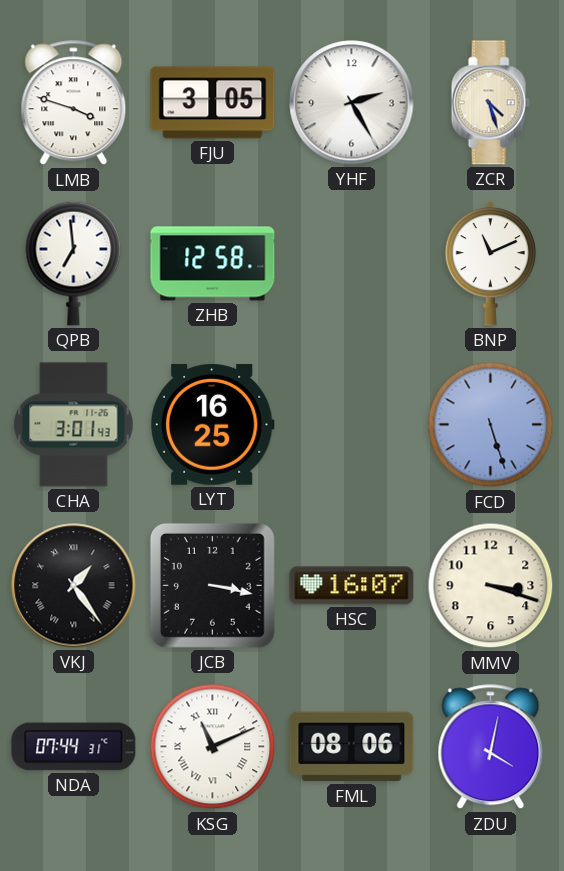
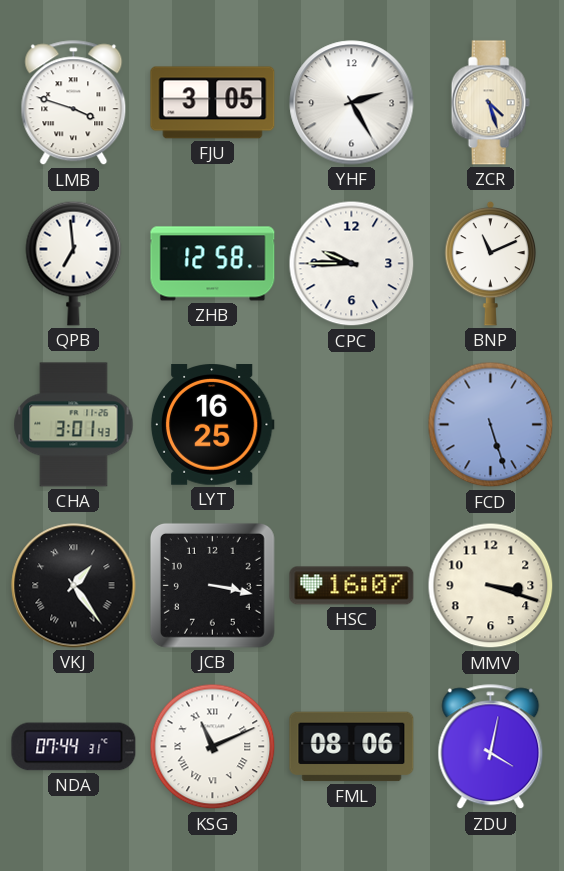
CPC: none -> 9:45 (352, 264)
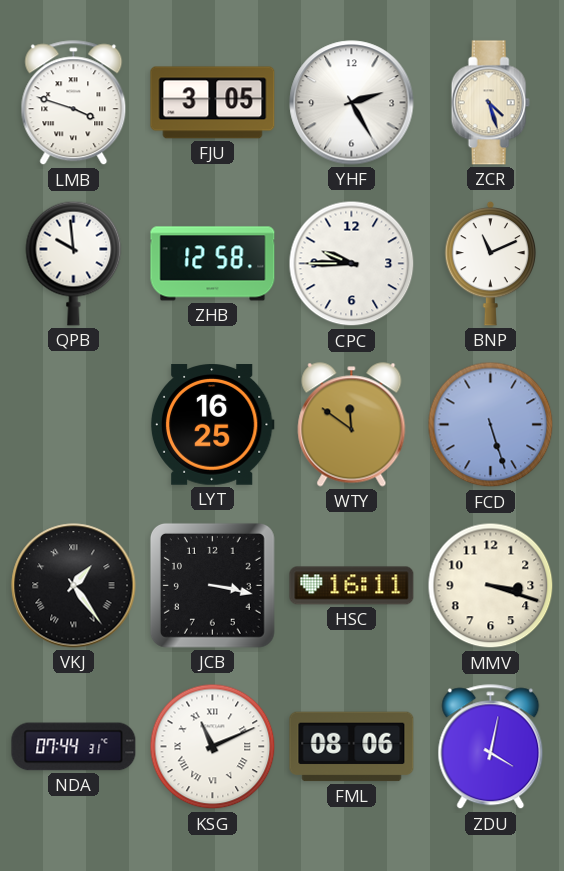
QPB: 6:59 -> 9:59 (74, 263)
CHA: 3:01 -> none (74, 425)
WTY: none -> 11:51 (352, 425)
HSC: 16:07 -> 16:11 (352, 586)
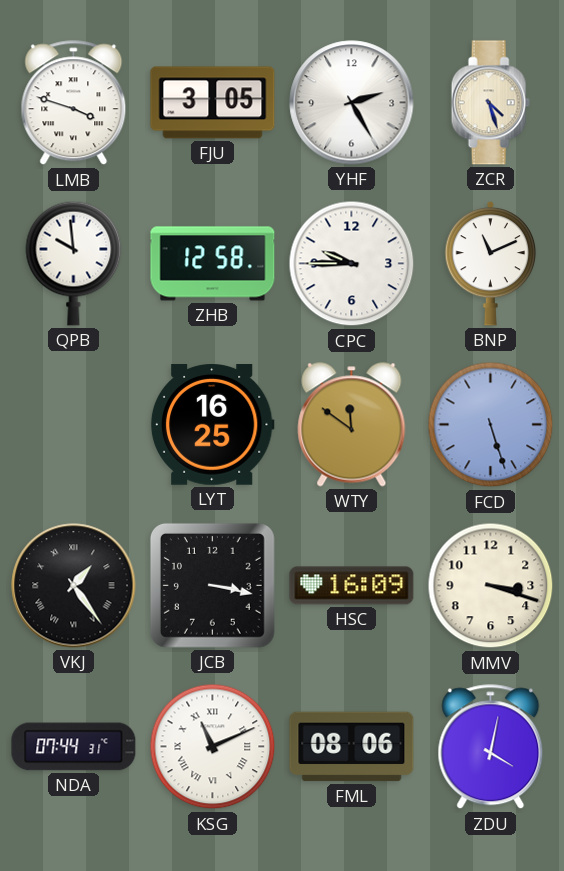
HSC: 16:11 -> 16:09 (352, 586)
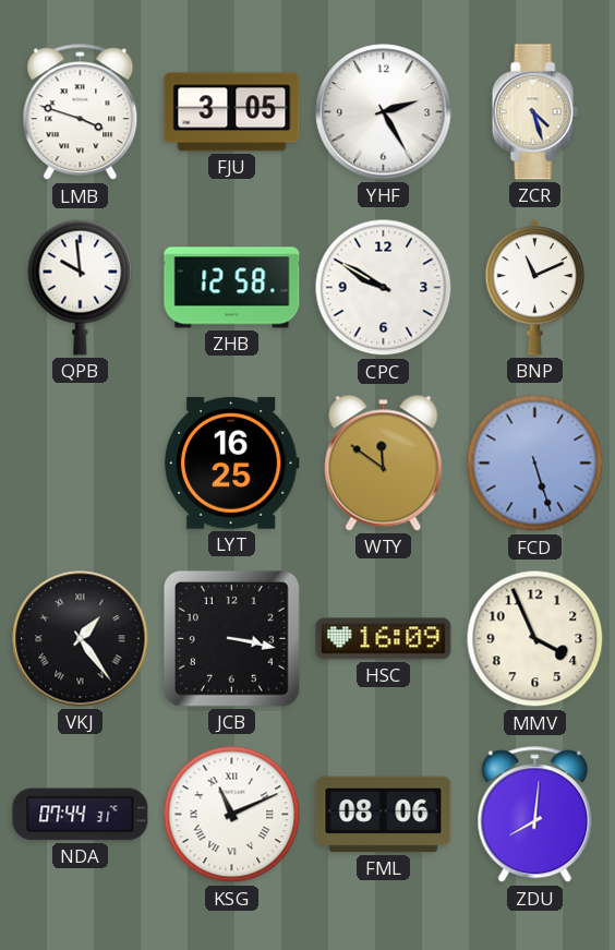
CPC: 9:45 -> 9:50 (384, 288)
MMV: 3:18 -> 3:56 (535, 639)
ZDU: 4:02 -> 8:01 (535, 815)
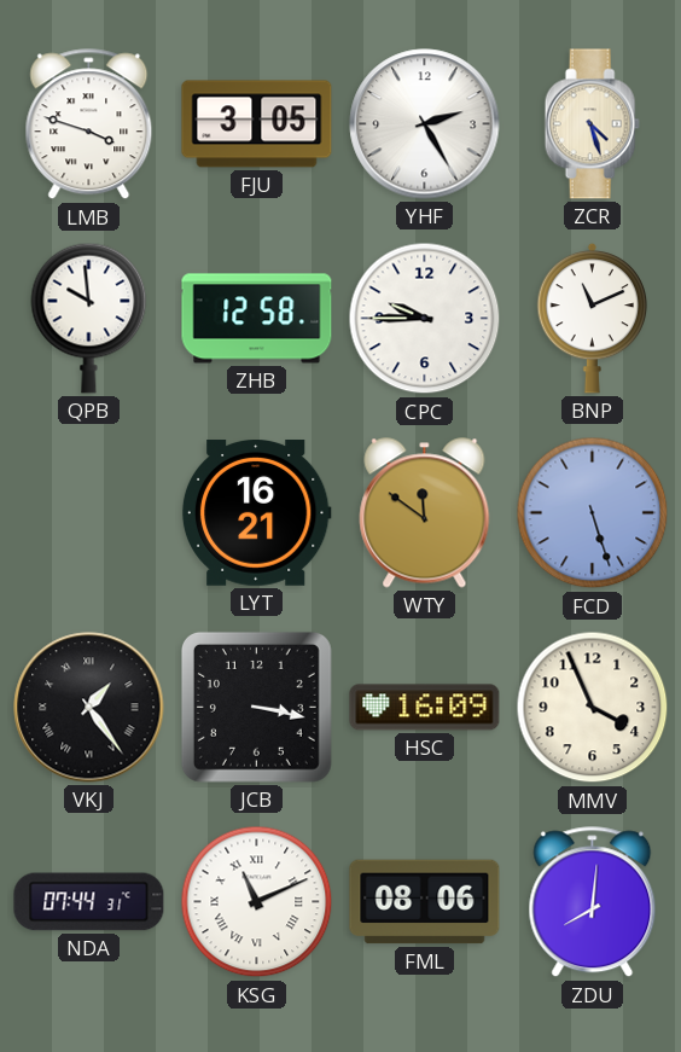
CPC: 9:50 -> 9:45 (425, 319)
LYT: 16:25 -> 16:21 (256, 513)
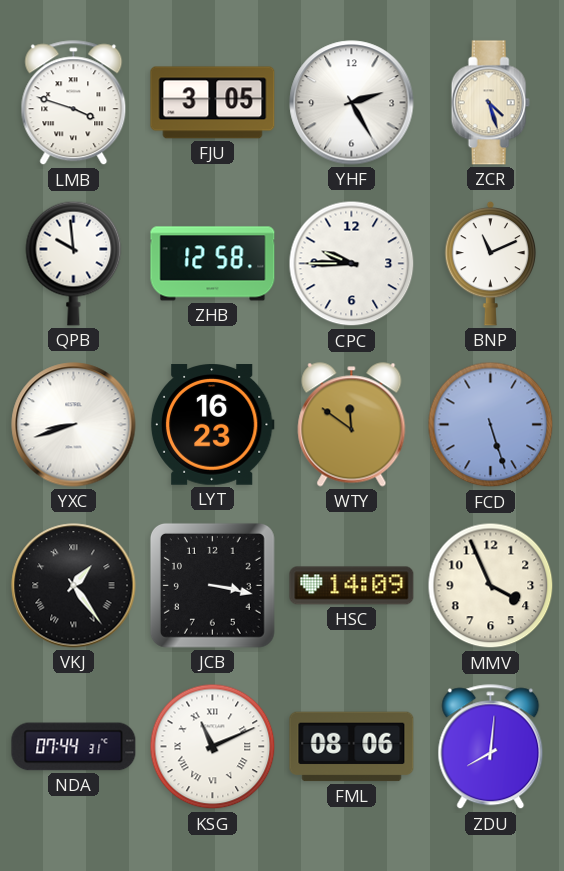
YXC: none -> 8:42 (74, 425)
LYT: 16:21 -> 16:23 (212, 425)
HSC: 16:09 -> 14:09 (352, 586)
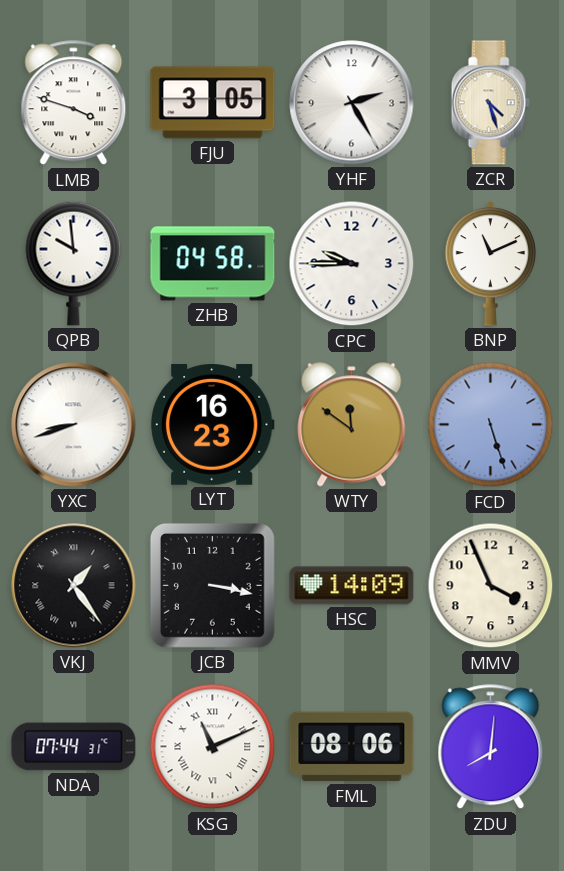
ZHB: 12:58 -> 04:58 (213, 264)
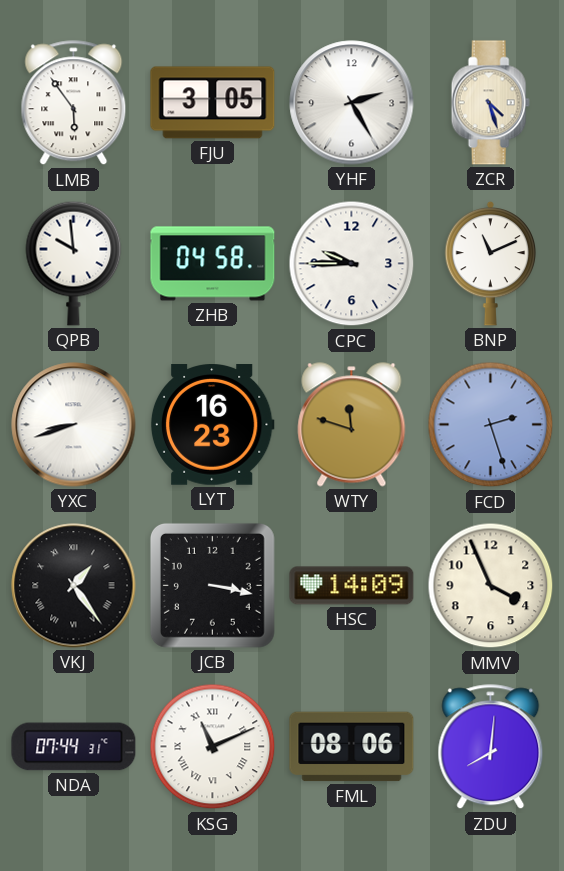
LMB: 3:48 -> 5:54 (74, 103)
WTY: 11:51 -> 11:48 (352, 425)
FCD: 5:27 -> 2:27 (491, 425)
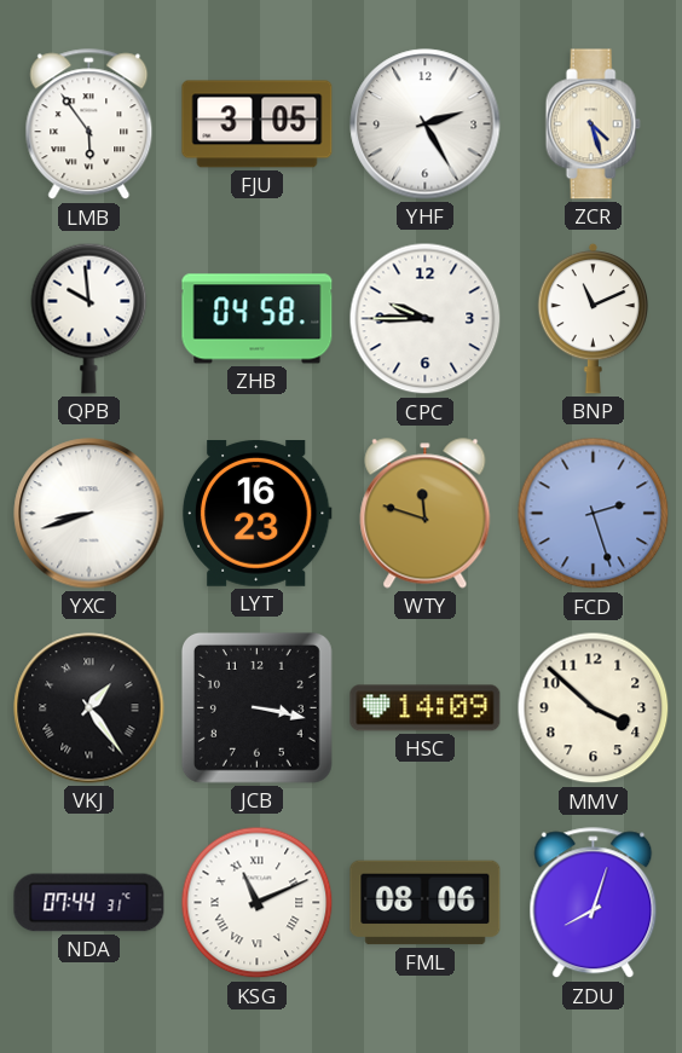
MMV: 3:56 -> 3:52 (594, 708)
ZDU: 8:01 -> 8:03 (594, 903)
